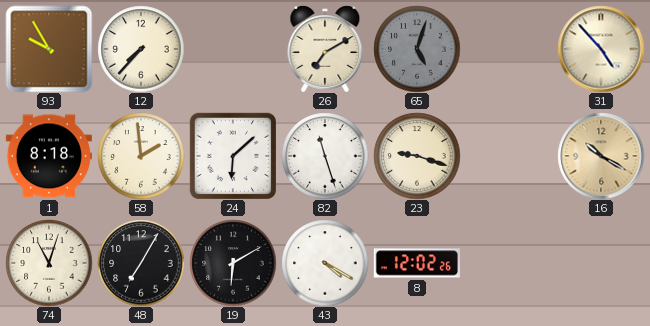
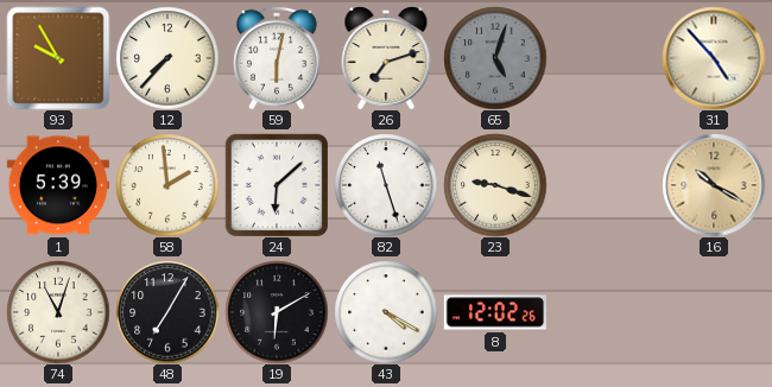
59: none -> 6:02 (277, 58)
26: 7:10 -> 7:12 (386, 58)
1: 8:18 -> 5:39 (58, 185)
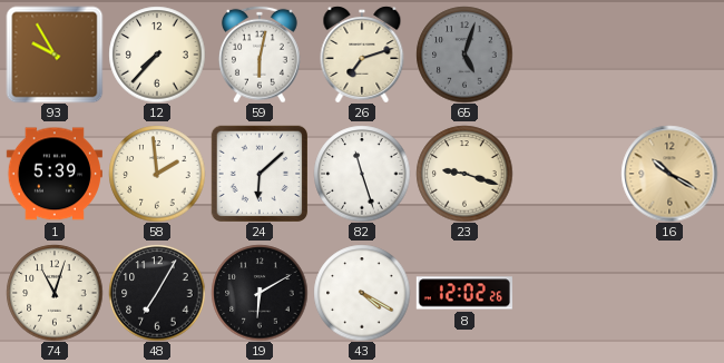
31: 4:53 -> none (714, 58)
